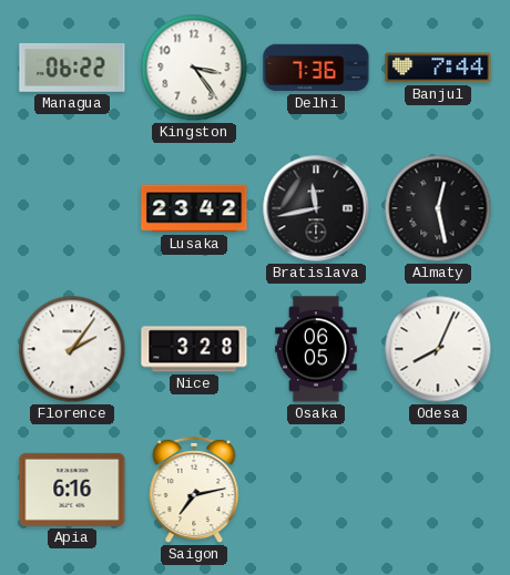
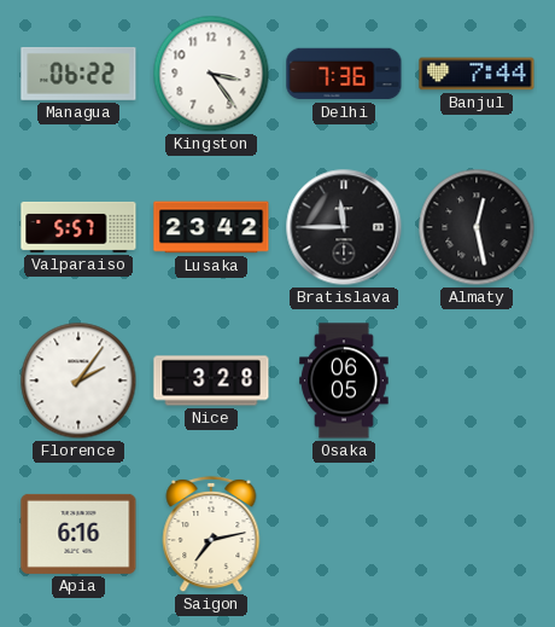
Valparaiso: none -> 5:57 (78, 227)
Bratislava: 11:43 -> 11:45 (344, 227)
Odesa: 8:04 -> none (438, 349)
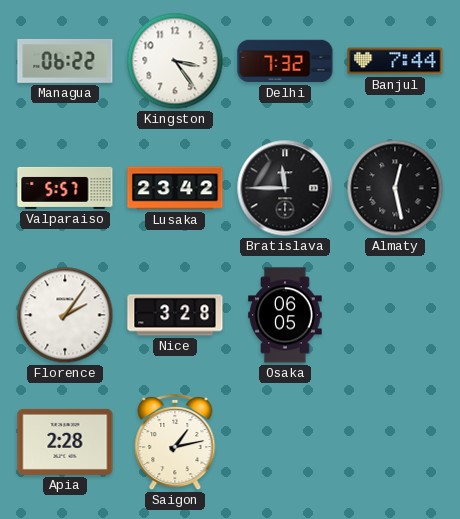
Delhi: 7:36 -> 7:32 (285, 61)
Apia: 6:16 -> 2:28 (65, 442)
Saigon: 7:13 -> 1:13 (175, 442)
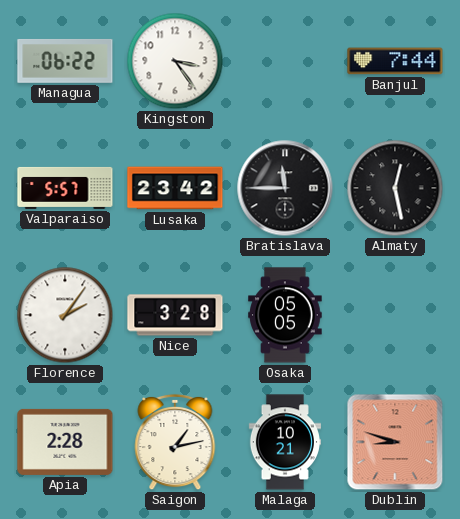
Delhi: 7:32 -> none (285, 61)
Osaka: 06:05 -> 05:05 (285, 315)
Malaga: none -> 10:21 (285, 442)
Dublin: none -> 8:48 (395, 442)
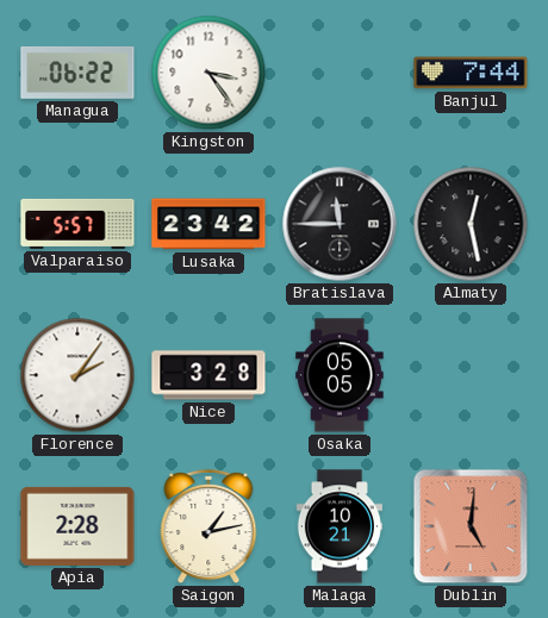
Dublin: 8:48 -> 5:01 (471, 526)
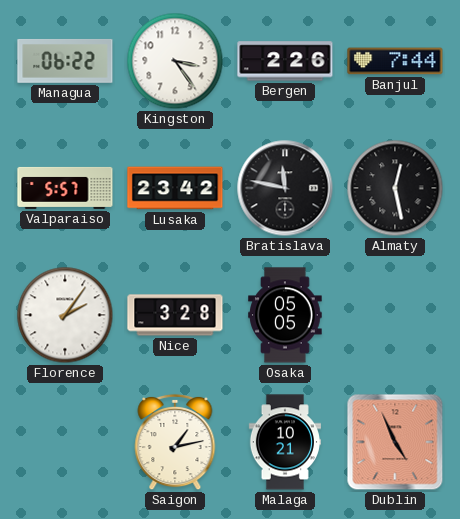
Bergen: none -> 2:26 (285, 61)
Bratislava: 11:45 -> 11:47 (285, 188)
Apia: 2:28 -> none (77, 526)
Dublin: 5:01 -> 4:56 (395, 442)
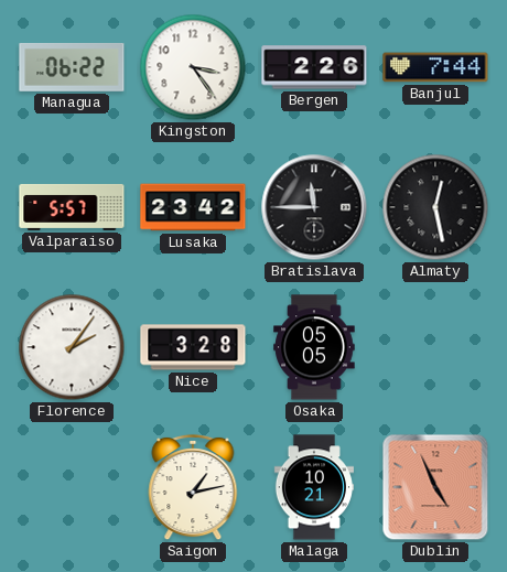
Bratislava: 11:47 -> 11:45 (314, 207)
